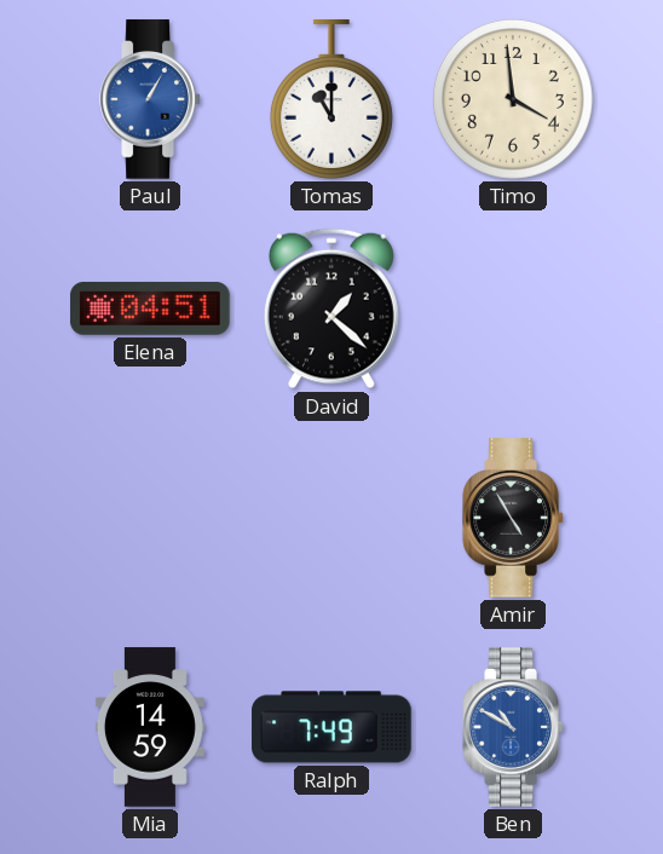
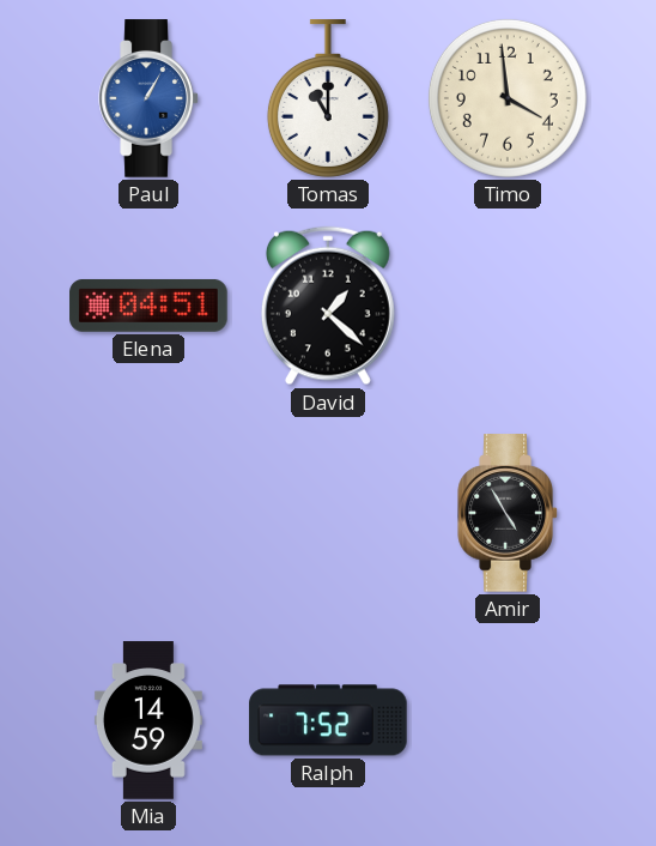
Ralph: 7:49 -> 7:52 (328, 720)
Ben: 10:50 -> none (513, 727)
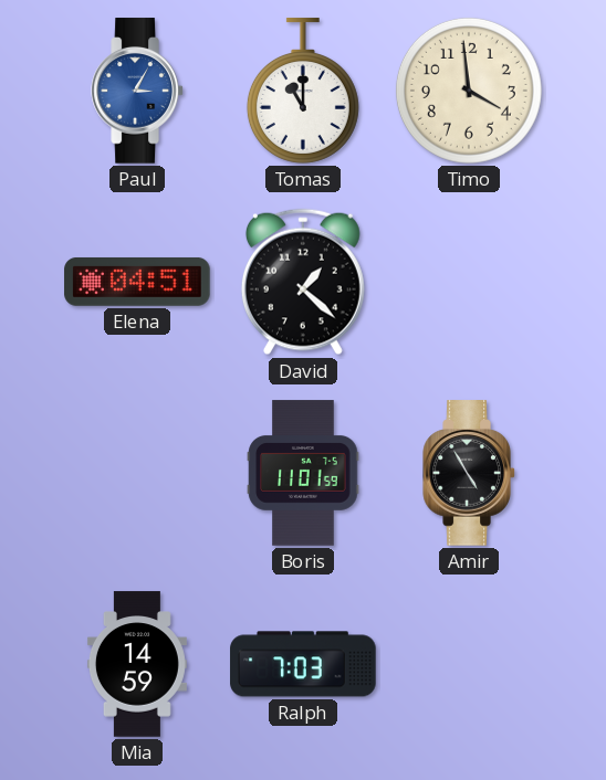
Paul: 1:05 -> 3:05 (137, 91)
Boris: none -> 11:01 (303, 473)
Ralph: 7:52 -> 7:03 (303, 664)
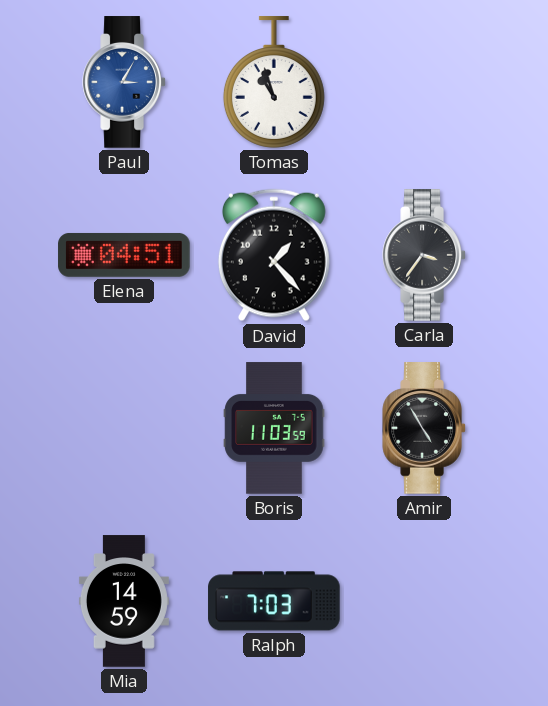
Tomas: 11:00 -> 10:57 (274, 82)
Timo: 3:59 -> none (469, 91)
David: 1:22 -> 1:23 (274, 255)
Carla: none -> 3:36 (424, 255)
Boris: 11:01 -> 11:03 (274, 428)
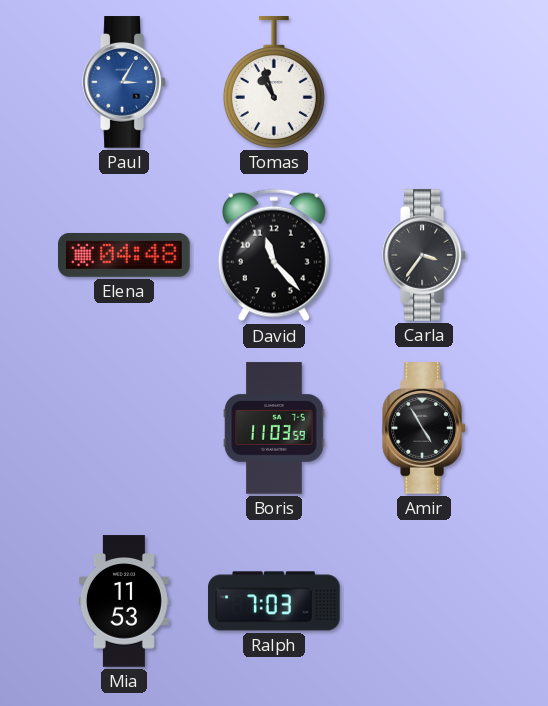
Elena: 04:51 -> 04:48 (124, 255)
David: 1:23 -> 11:23 (274, 255)
Mia: 14:59 -> 11:53 (124, 601)
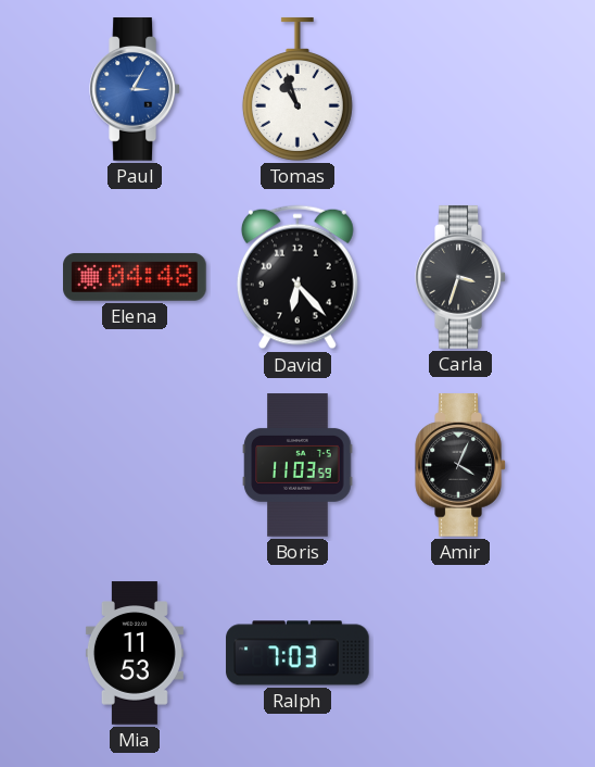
David: 11:23 -> 6:23 (297, 277)
Carla: 3:36 -> 3:33 (460, 277)
Amir: 4:55 -> 4:04 (460, 465)
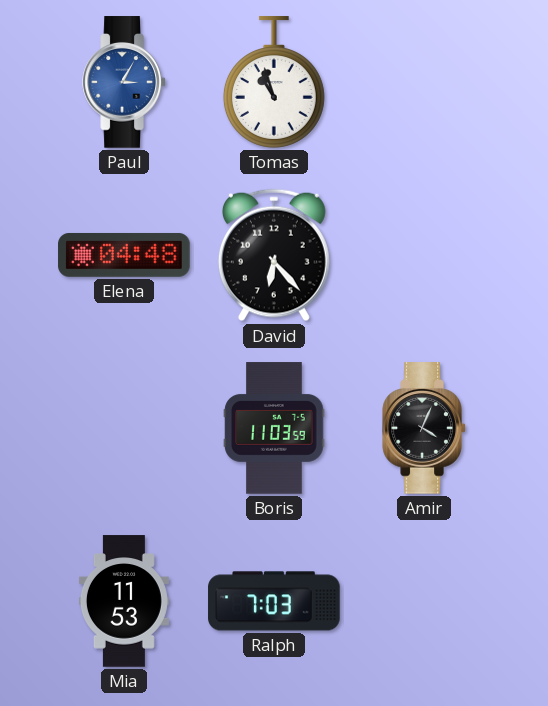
Carla: 3:33 -> none (460, 277)
